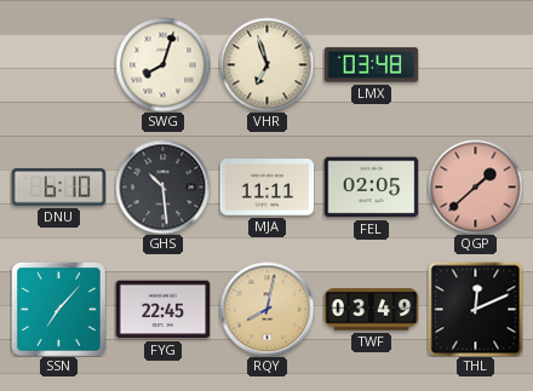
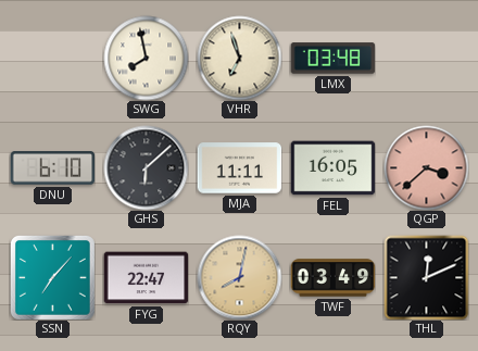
SWG: 8:03 -> 7:58 (146, 58)
GHS: 10:29 -> 6:08 (146, 167)
FEL: 02:05 -> 16:05 (332, 168)
QGP: 1:38 -> 3:38 (426, 167)
FYG: 22:45 -> 22:47 (146, 278)
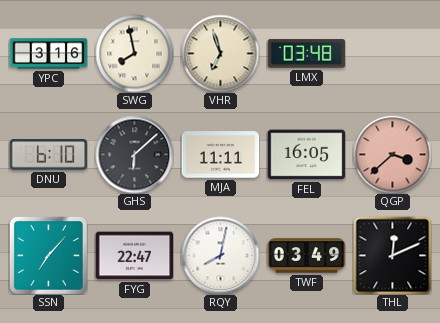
YPC: none -> 3:16 (48, 54)
RQY dial: champagne -> white (220, 255)
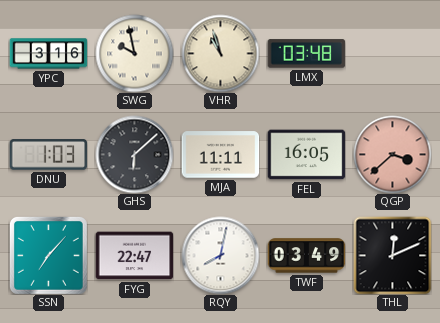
SWG: 7:58 -> 9:58 (134, 53)
VHR: 6:57 -> 10:57 (220, 53)
DNU: 6:10 -> 1:03 (48, 155)
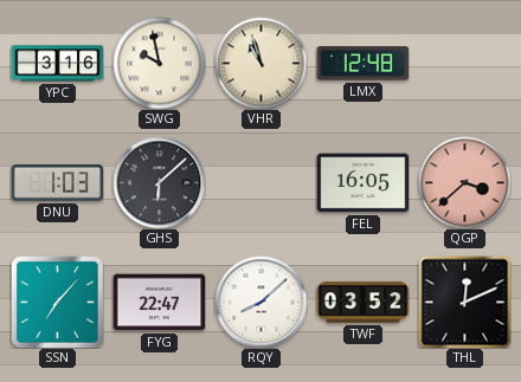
LMX: 03:48 -> 12:48 (362, 64)
MJA: 11:11 -> none (220, 155)
RQY: 8:02 -> 8:08 (260, 302)
TWF: 03:49 -> 03:52 (362, 303)
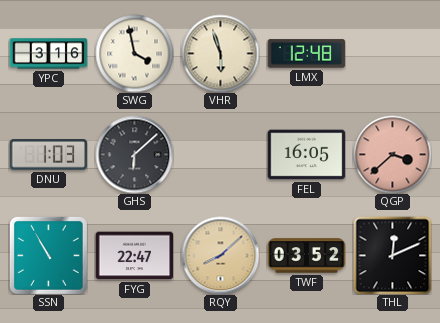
SWG: 9:58 -> 3:58 (134, 53)
VHR: 10:57 -> 5:57 (220, 53)
SSN: 7:07 -> 10:55 (48, 255)
RQY dial: white -> champagne (220, 255)
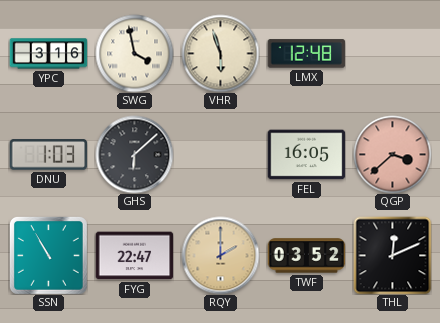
RQY: 8:08 -> 2:00 (220, 255)
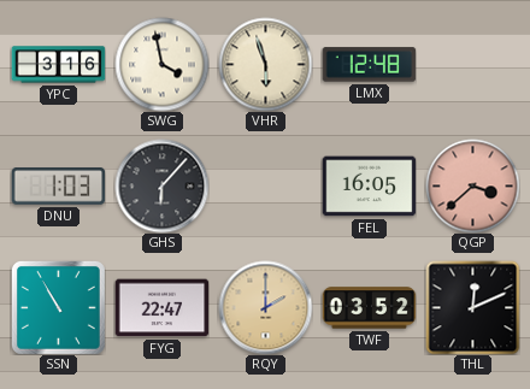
GHS: 6:08 -> 6:07 (161, 185)
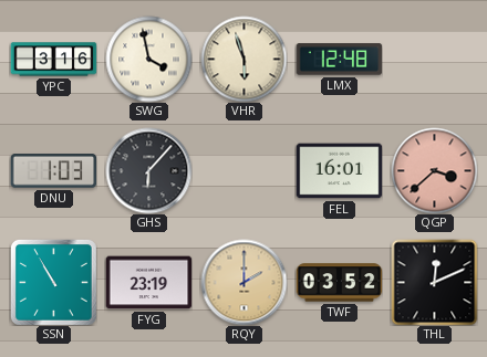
FEL: 16:05 -> 16:01 (339, 171)
FYG: 22:47 -> 23:19 (148, 283)
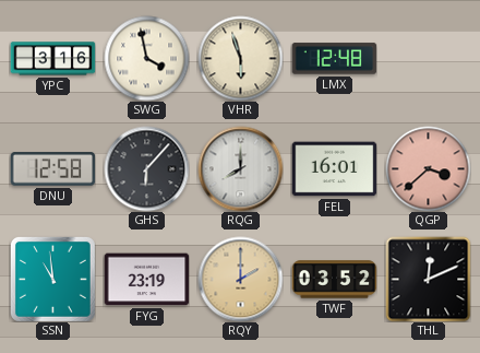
DNU: 1:03 -> 12:58 (52, 169)
RQG: none -> 8:00 (240, 168)
SSN: 10:55 -> 10:59 (52, 279)
